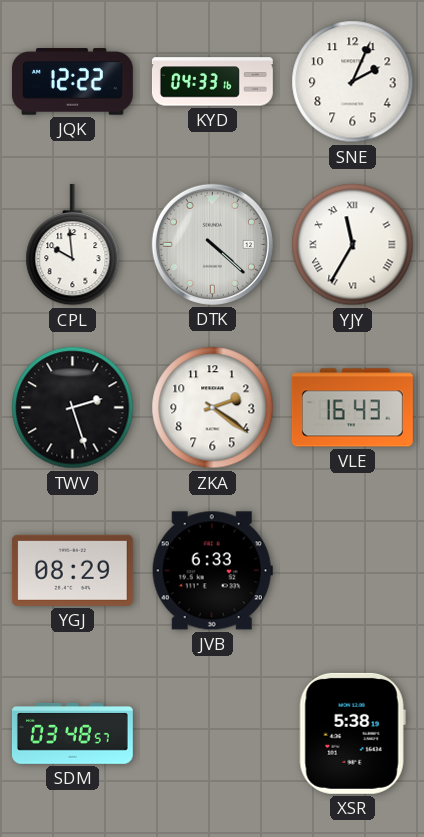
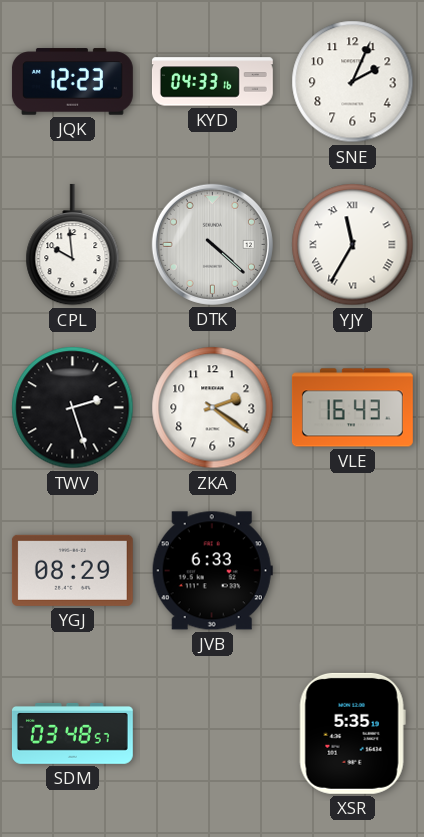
JQK: 12:22 -> 12:23 (72, 82)
XSR: 5:38 -> 5:35 (352, 733)
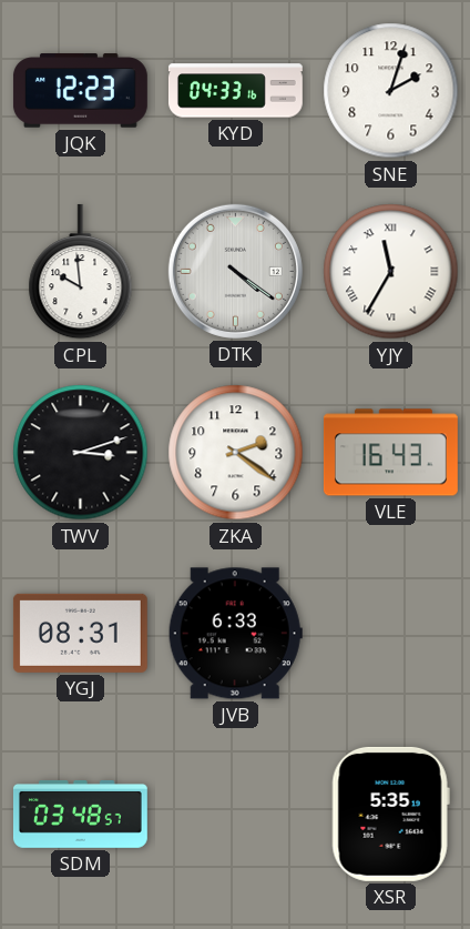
SNE: 2:04 -> 2:03 (391, 91)
DTK: 4:22 -> 4:21 (235, 271)
TWV: 2:27 -> 3:12 (81, 453)
YGJ: 08:29 -> 08:31 (80, 633)
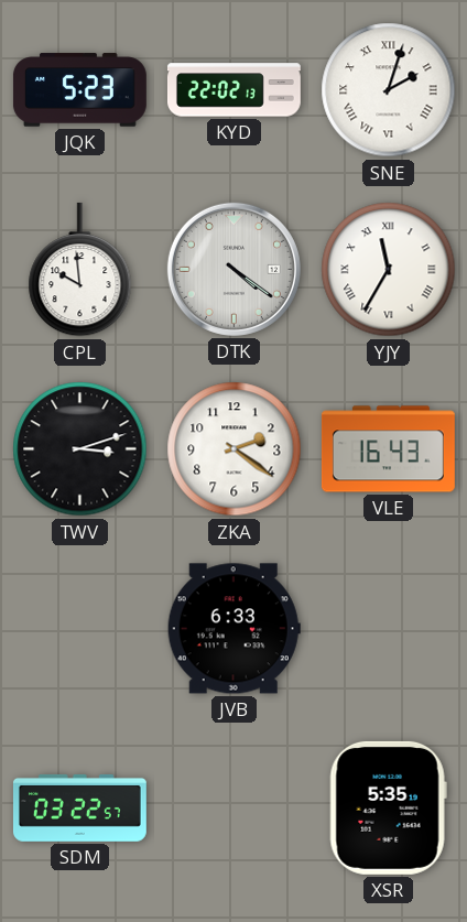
JQK: 12:23 -> 5:23 (79, 90)
KYD: 04:33 -> 22:02 (233, 90)
SNE numerals: Arabic -> Roman (389, 90)
YGJ: 08:31 -> none (80, 633)
SDM: 03:48 -> 03:22 (79, 807)
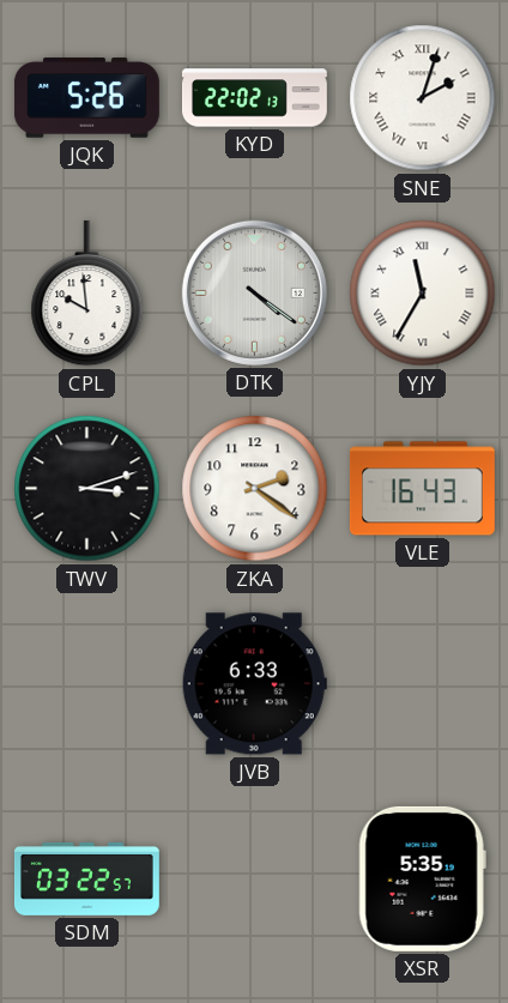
JQK: 5:23 -> 5:26 (86, 98)
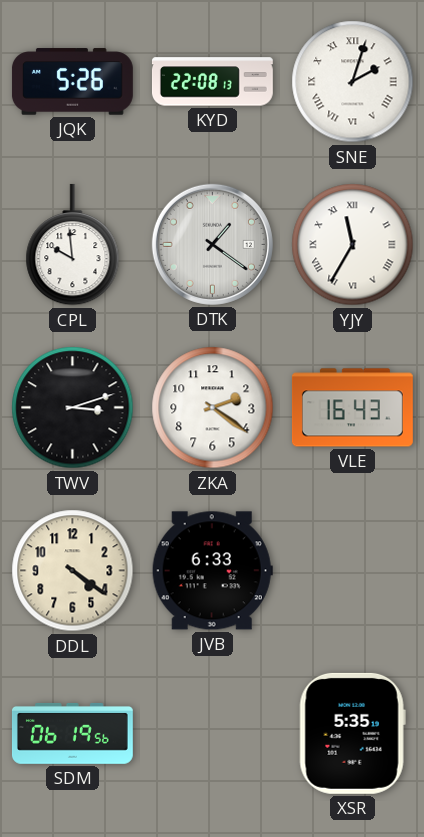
KYD: 22:02 -> 22:08 (212, 82)
DTK: 4:21 -> 1:21 (212, 244)
DDL: none -> 4:21 (73, 571)
SDM: 03:22 -> 06:19 (72, 733)
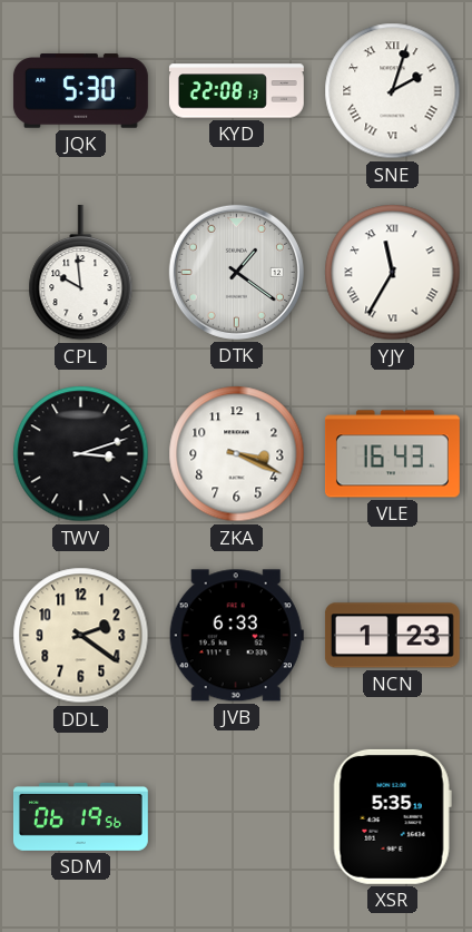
JQK: 5:26 -> 5:30 (80, 91)
ZKA: 2:21 -> 3:19 (237, 454)
DDL: 4:21 -> 2:21 (81, 636)
NCN: none -> 1:23 (392, 636)
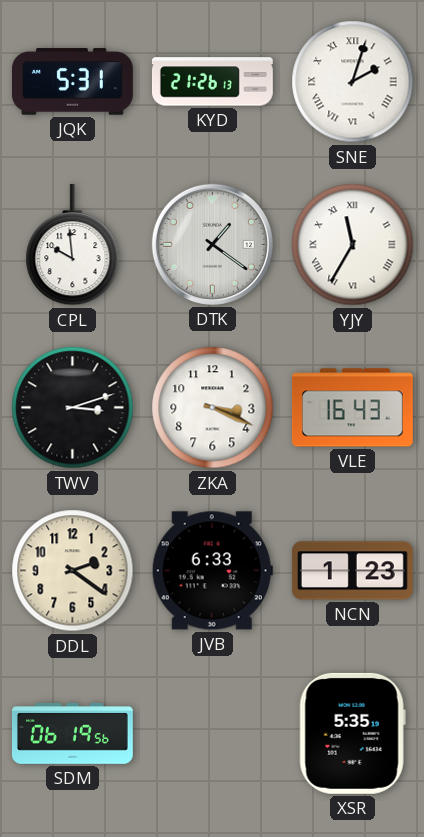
JQK: 5:30 -> 5:31 (72, 82)
KYD: 22:08 -> 21:26 (212, 82)
